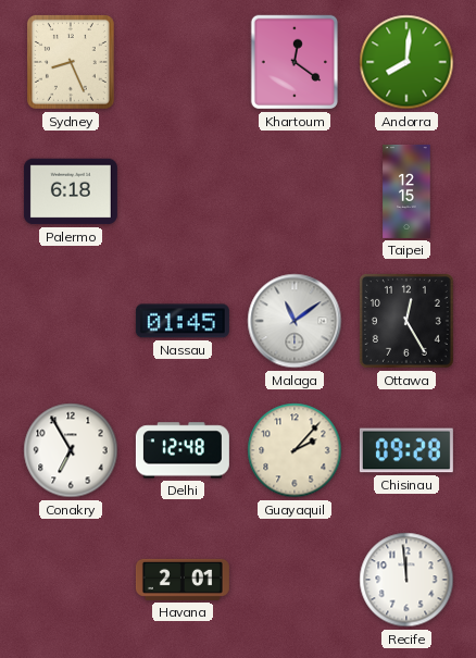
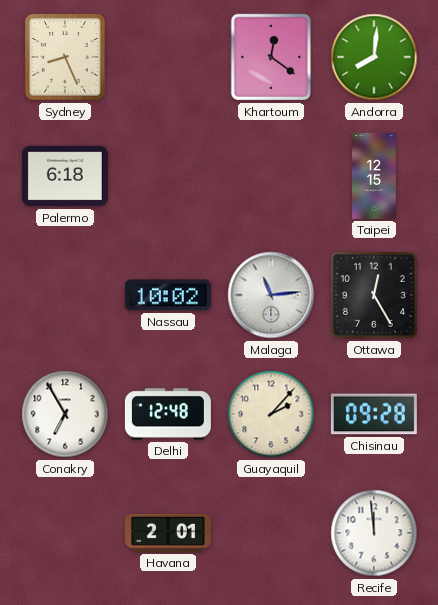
Nassau: 01:45 -> 10:02 (168, 295)
Malaga: 11:09 -> 11:14 (271, 295)
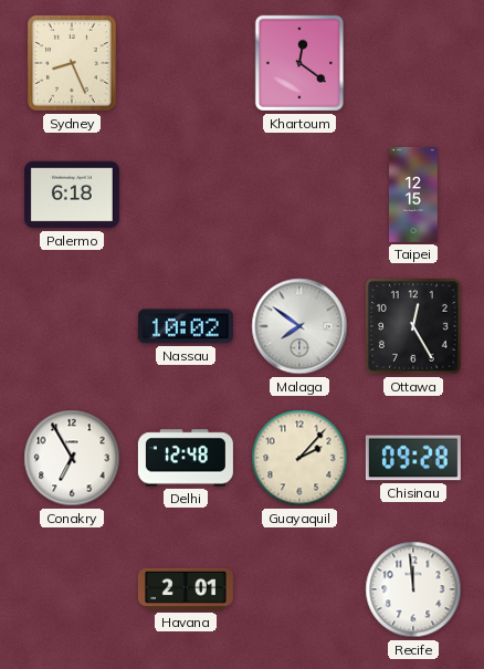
Andorra: 8:01 -> none (374, 57)
Malaga: 11:14 -> 7:51 (299, 326)
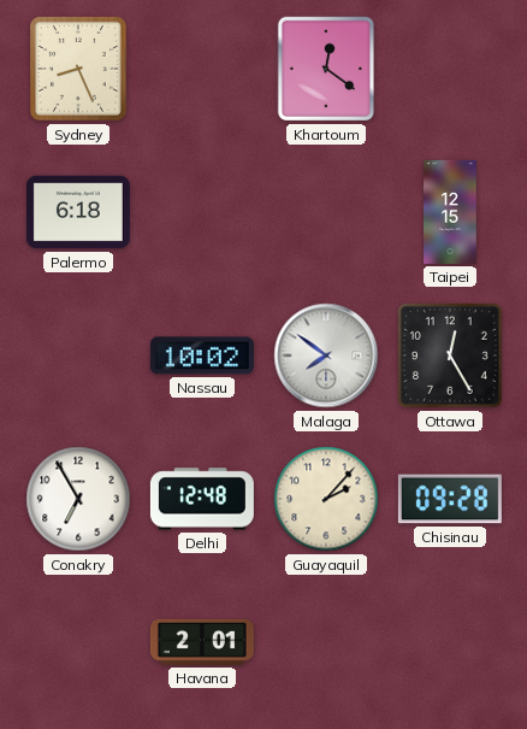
Recife: 11:59 -> none (413, 589)
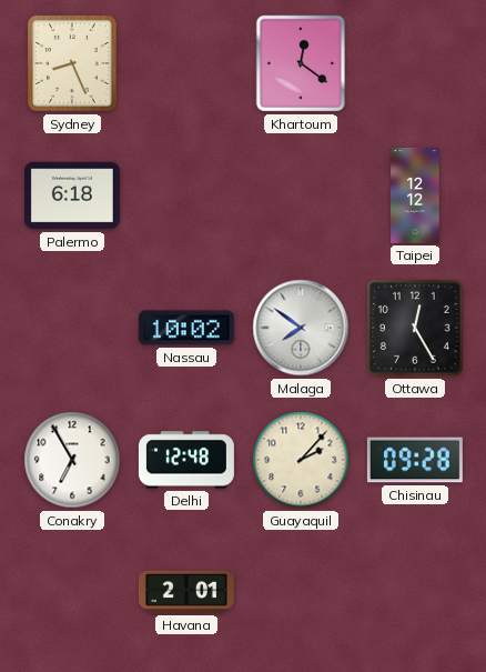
Taipei: 12:15 -> 12:12 (415, 195)
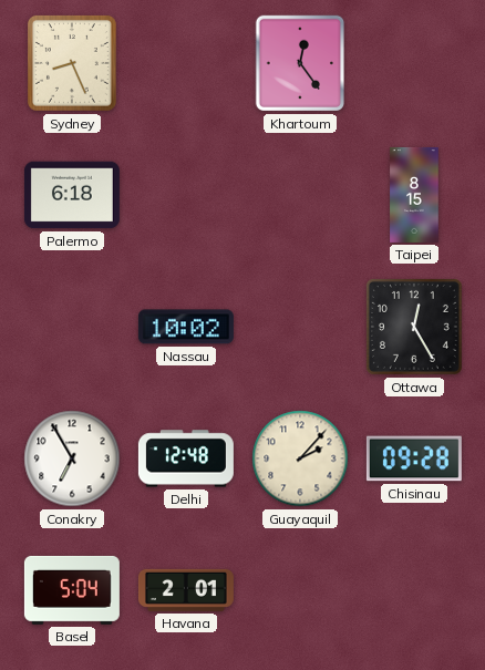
Khartoum: 12:21 -> 12:24 (299, 63)
Taipei: 12:12 -> 8:15 (414, 195)
Malaga: 7:51 -> none (301, 328)
Basel: none -> 5:04 (72, 590)
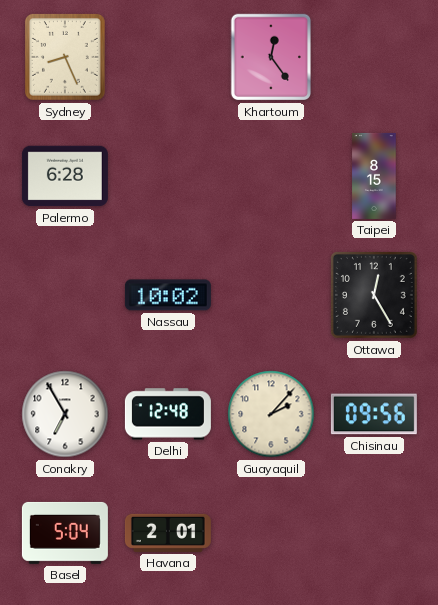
Palermo: 6:18 -> 6:28 (65, 176)
Chisinau: 09:28 -> 09:56 (374, 414)
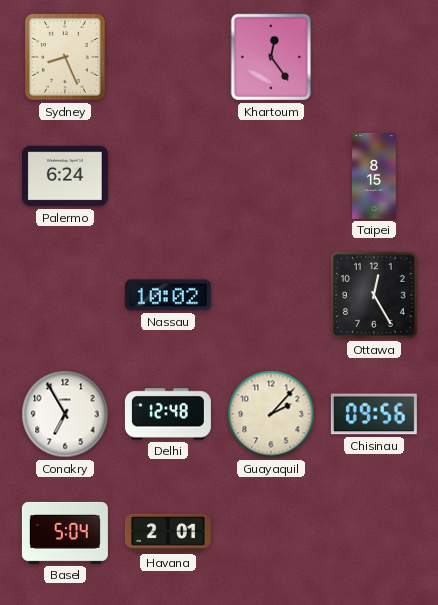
Palermo: 6:28 -> 6:24 (65, 176)
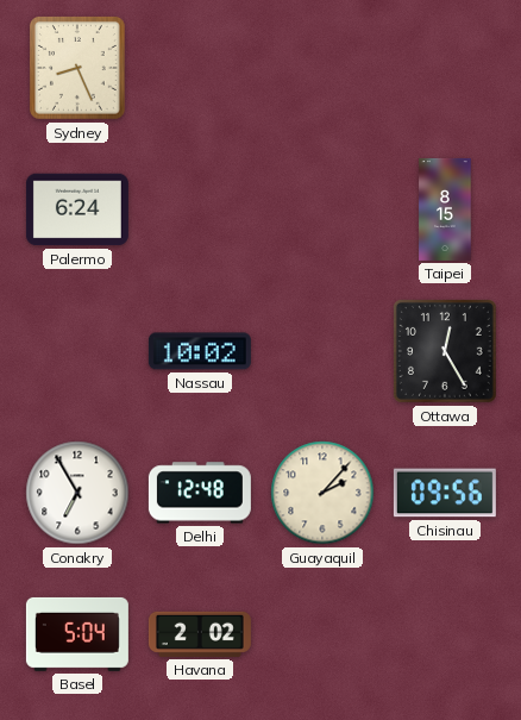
Khartoum: 12:24 -> none (270, 57)
Havana: 2:01 -> 2:02 (200, 634)
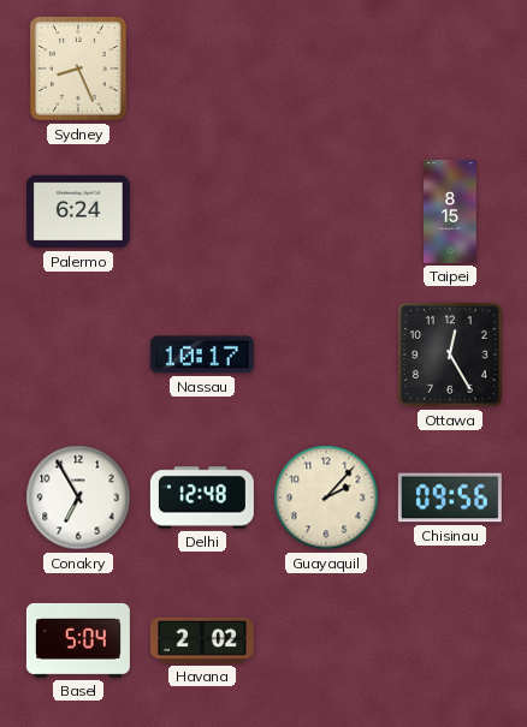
Nassau: 10:02 -> 10:17 (202, 354)
